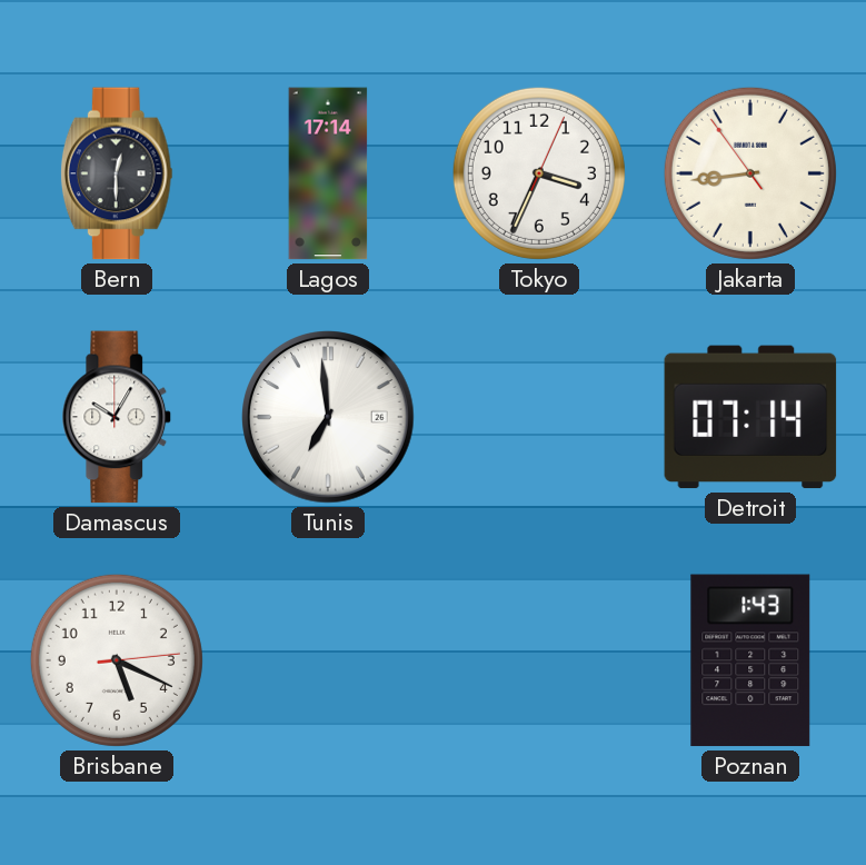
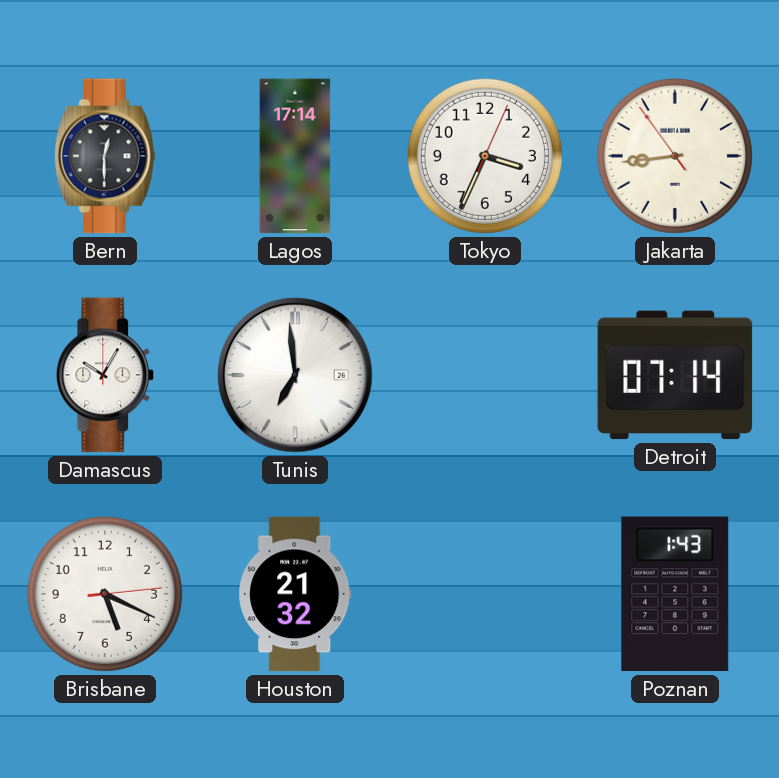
Houston: none -> 21:32 (295, 594)
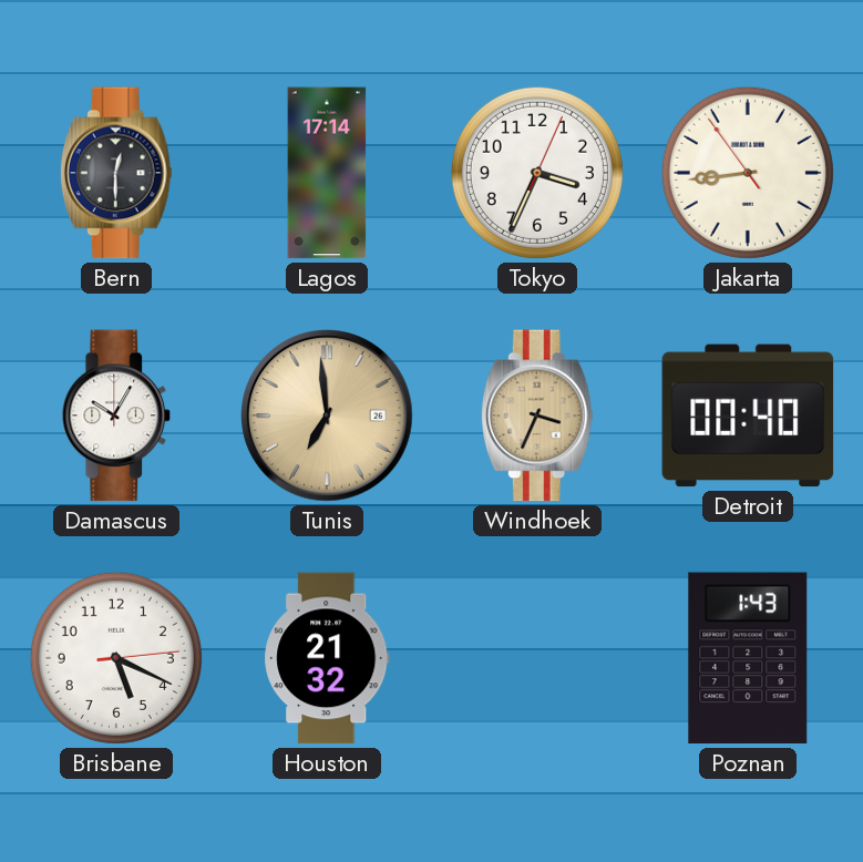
Tunis dial: white -> champagne (327, 415)
Windhoek: none -> 3:34 (537, 415)
Detroit: 07:14 -> 00:40 (748, 415)
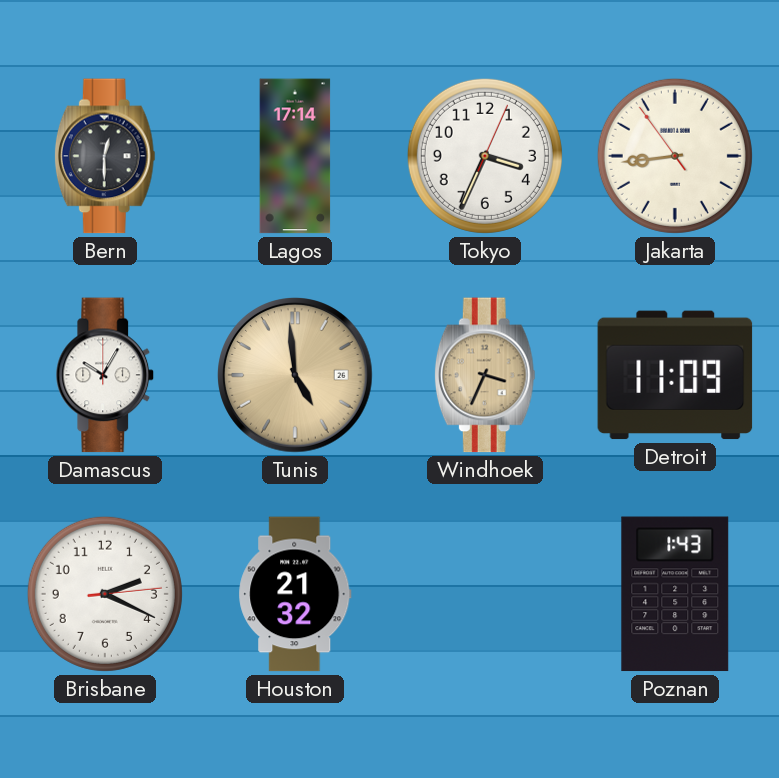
Tunis: 6:59 -> 4:59 (295, 375)
Detroit: 00:40 -> 11:09 (675, 375)
Brisbane: 5:19 -> 2:19 (105, 594)
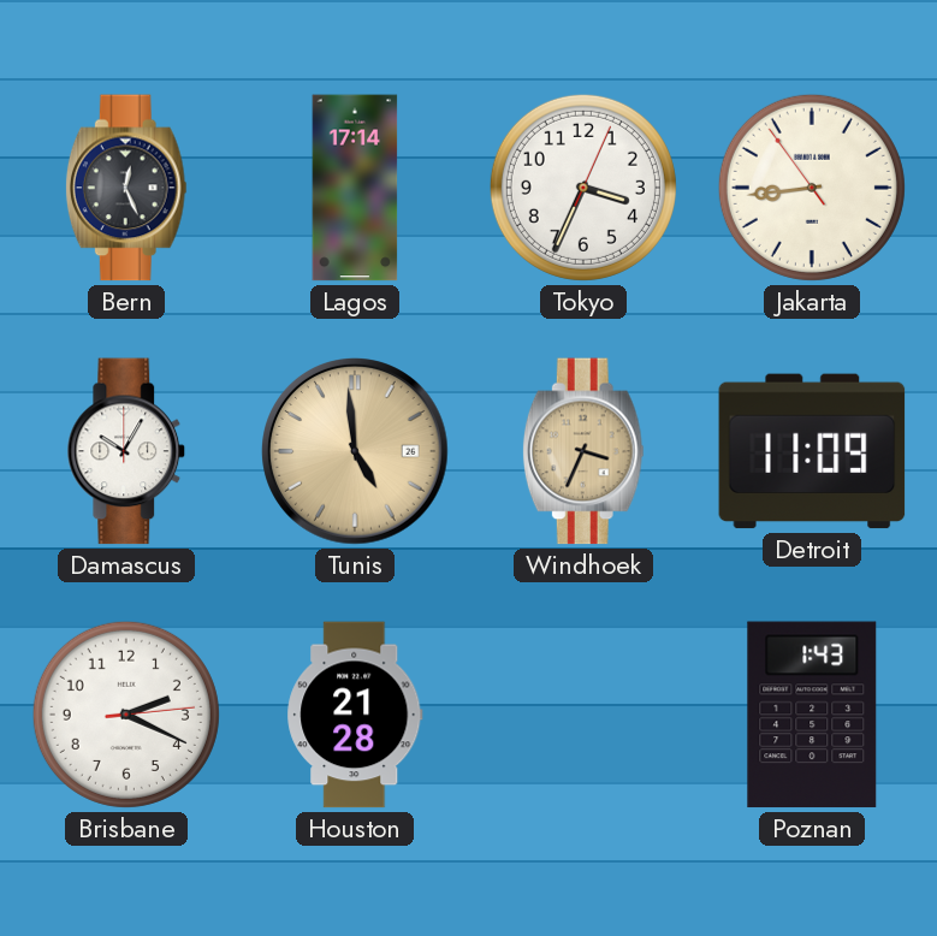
Bern: 12:30 -> 12:26 (126, 188)
Houston: 21:32 -> 21:28 (355, 715)
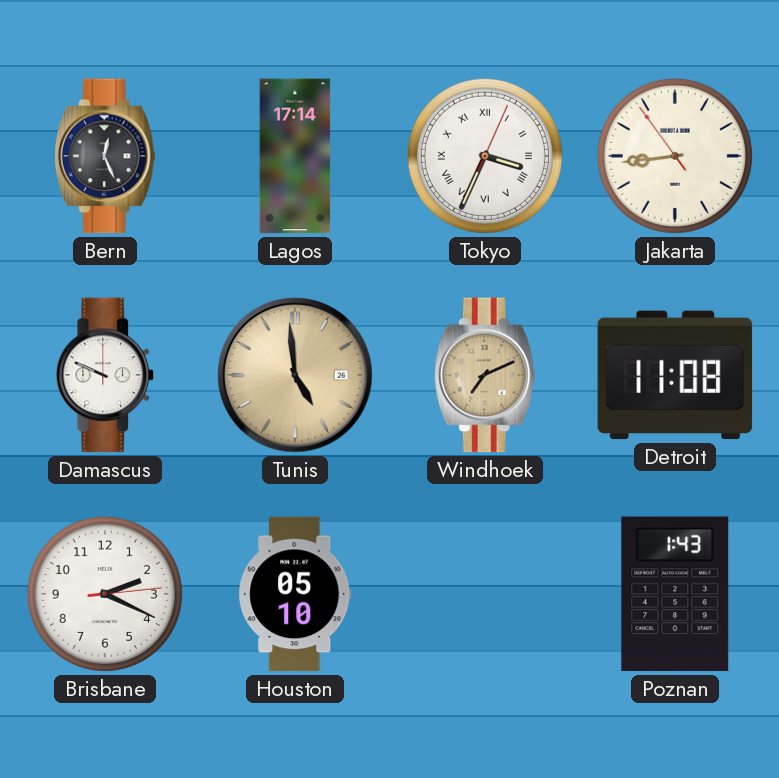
Tokyo numerals: Arabic -> Roman (485, 156)
Damascus: 10:05 -> 9:49 (105, 375)
Windhoek: 3:34 -> 7:11 (485, 375)
Detroit: 11:09 -> 11:08 (675, 375)
Houston: 21:28 -> 05:10 (295, 594)
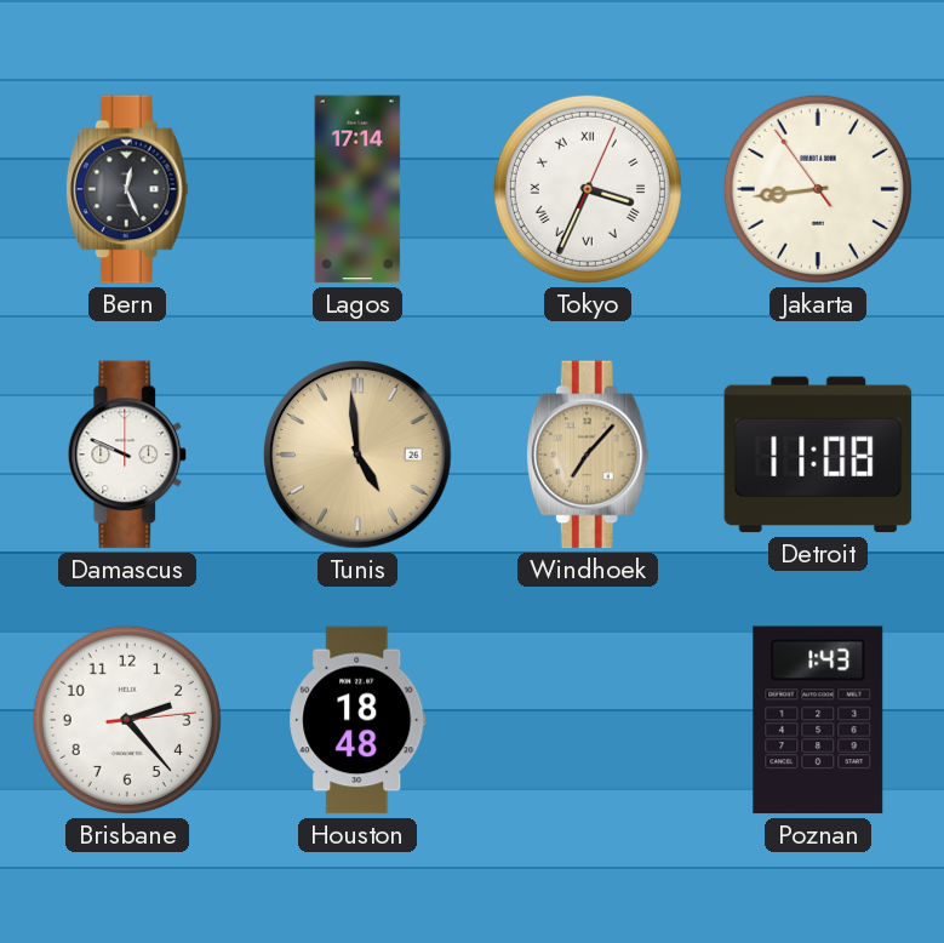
Windhoek: 7:11 -> 7:07 (588, 455)
Brisbane: 2:19 -> 2:23 (127, 720)
Houston: 05:10 -> 18:48 (357, 720)
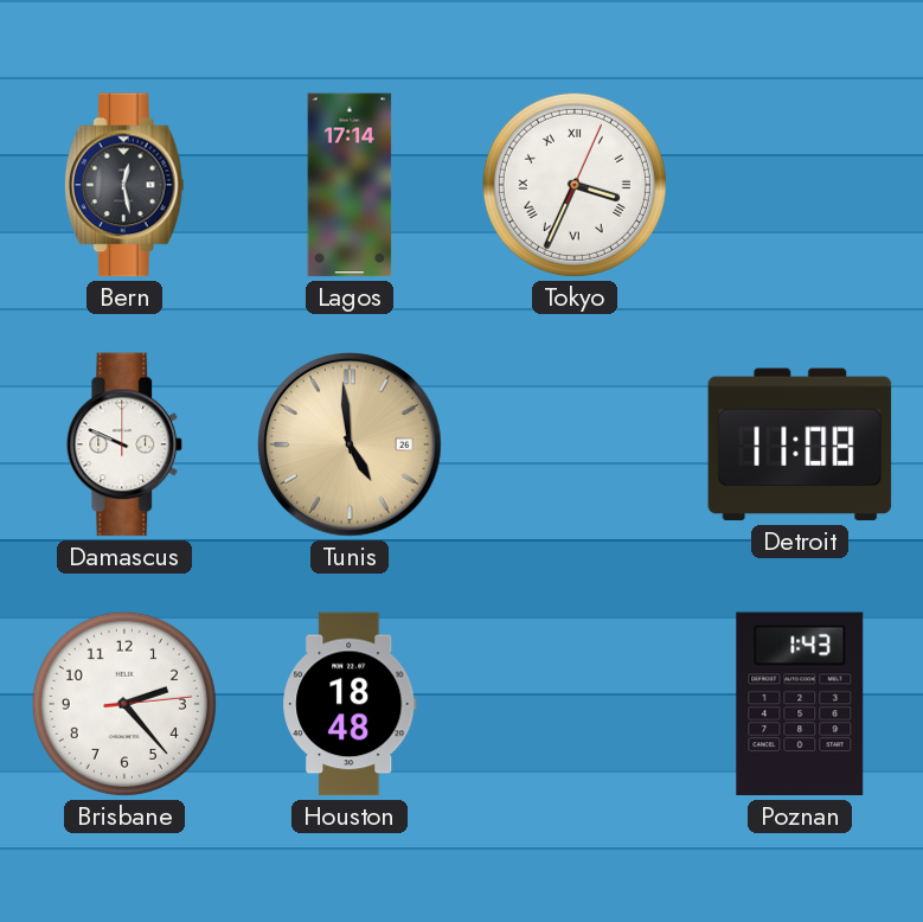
Bern: 12:26 -> 12:28 (124, 185)
Jakarta: 8:43 -> none (818, 189)
Windhoek: 7:07 -> none (588, 455)
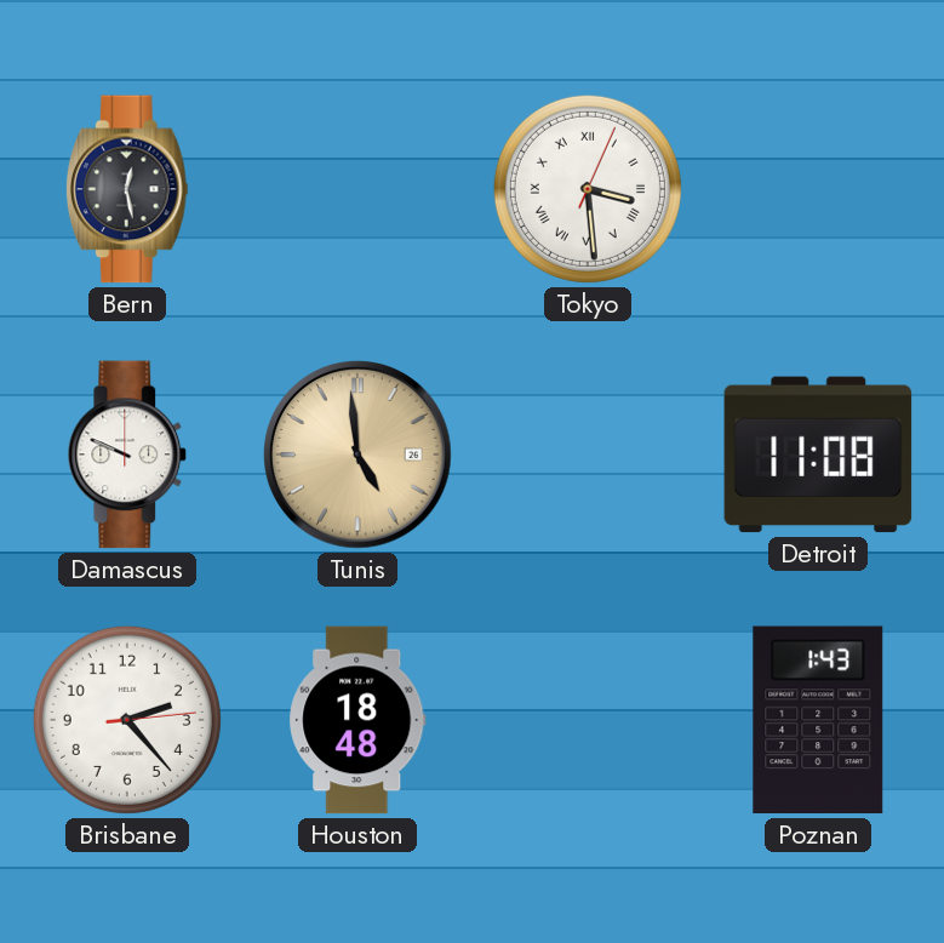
Lagos: 17:14 -> none (350, 185)
Tokyo: 3:34 -> 3:29 (588, 189)
